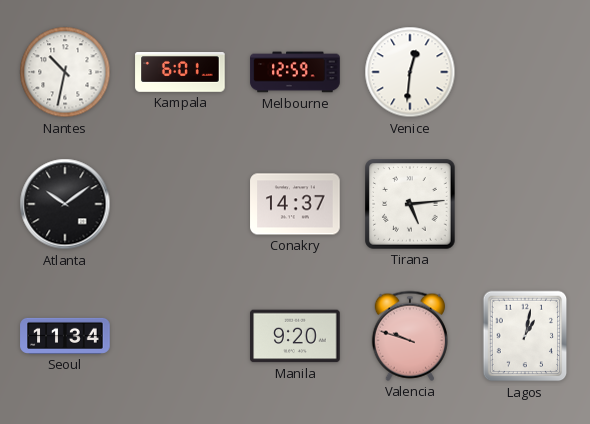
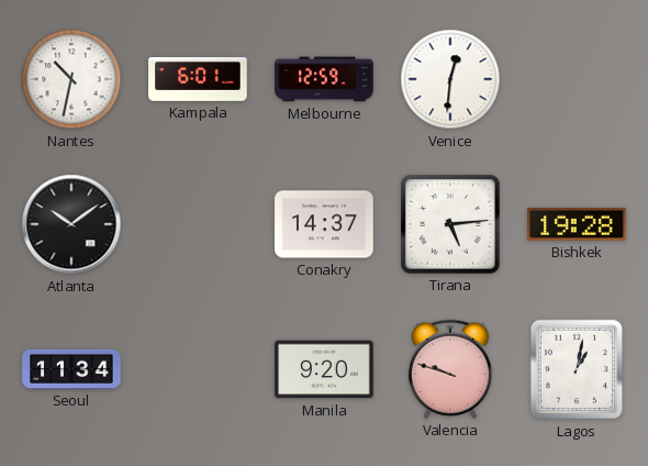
Bishkek: none -> 19:28 (577, 225)
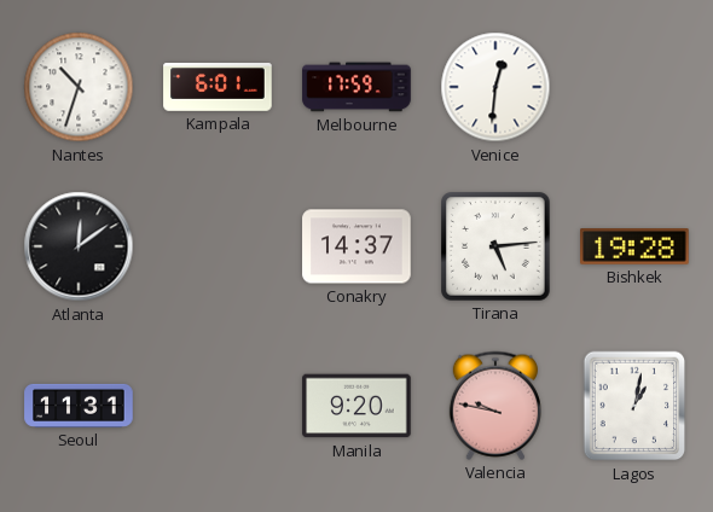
Nantes: 10:32 -> 10:33 (79, 87)
Melbourne: 12:59 -> 17:59 (356, 87)
Atlanta: 10:09 -> 12:09 (79, 246)
Seoul: 11:34 -> 11:31 (79, 406)
Valencia: 9:48 -> 9:47 (495, 406)
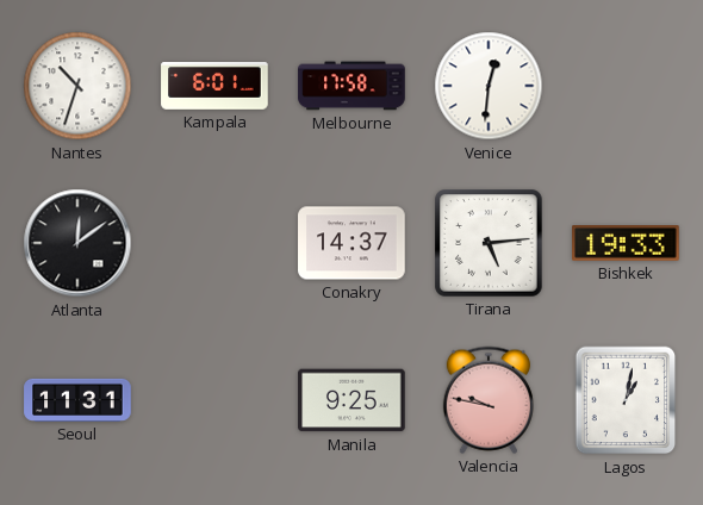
Melbourne: 17:59 -> 17:58 (351, 86)
Bishkek: 19:28 -> 19:33 (626, 244)
Manila: 9:20 -> 9:25 (351, 400)
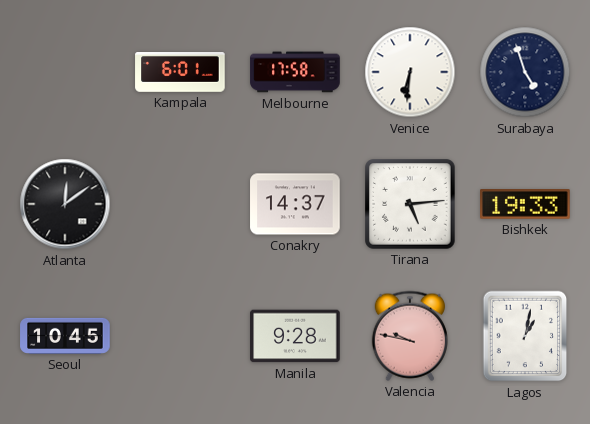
Nantes: 10:33 -> none (77, 86)
Venice: 12:31 -> 6:31 (410, 72)
Surabaya: none -> 4:57 (525, 72)
Seoul: 11:31 -> 10:45 (65, 336)
Manila: 9:25 -> 9:28 (295, 336)
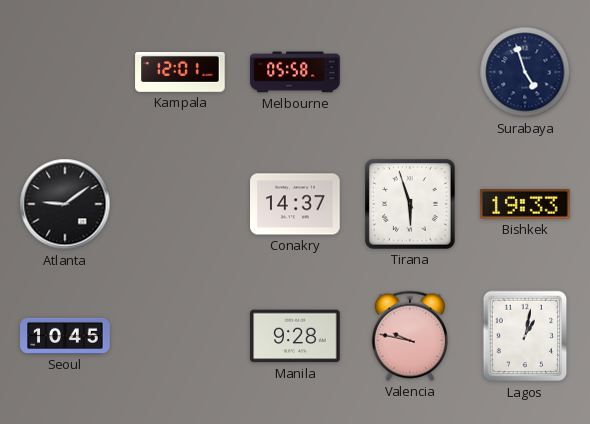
Kampala: 6:01 -> 12:01 (180, 73)
Melbourne: 17:58 -> 05:58 (295, 72)
Venice: 6:31 -> none (410, 72)
Atlanta: 12:09 -> 9:09 (65, 204)
Tirana: 5:14 -> 5:57 (410, 204)
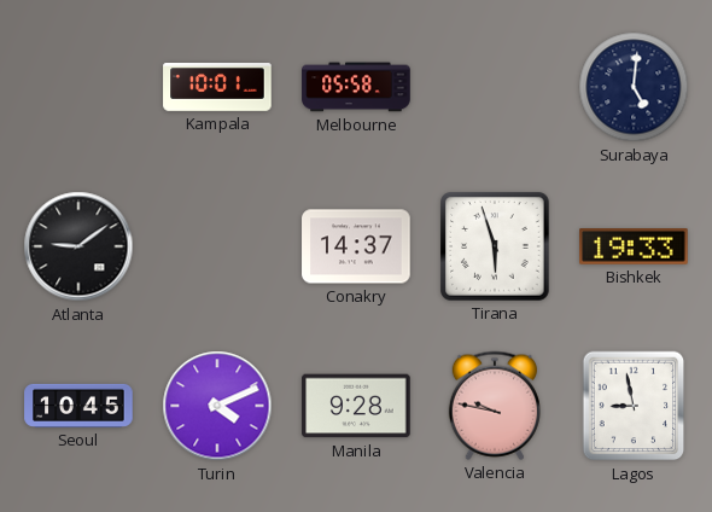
Kampala: 12:01 -> 10:01 (217, 88)
Surabaya: 4:57 -> 5:01 (634, 87)
Turin: none -> 4:11 (217, 406)
Lagos: 1:02 -> 8:58 (634, 406)
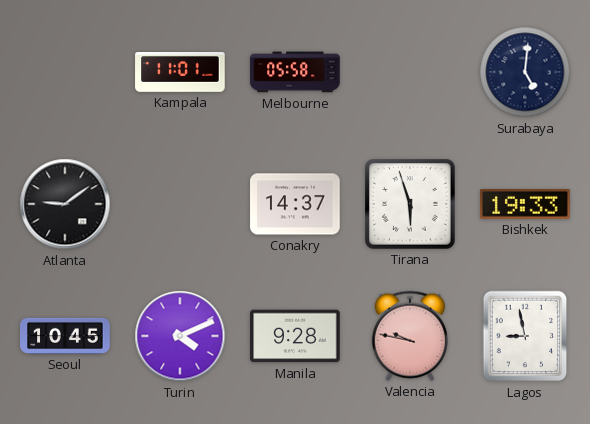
Kampala: 10:01 -> 11:01 (180, 73)
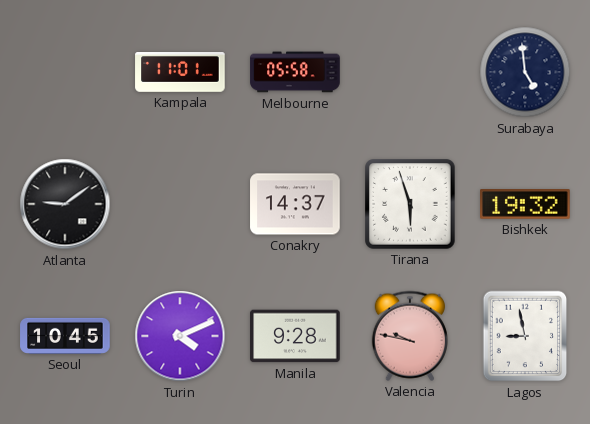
Surabaya: 5:01 -> 4:59 (525, 72)
Bishkek: 19:33 -> 19:32 (525, 205)
